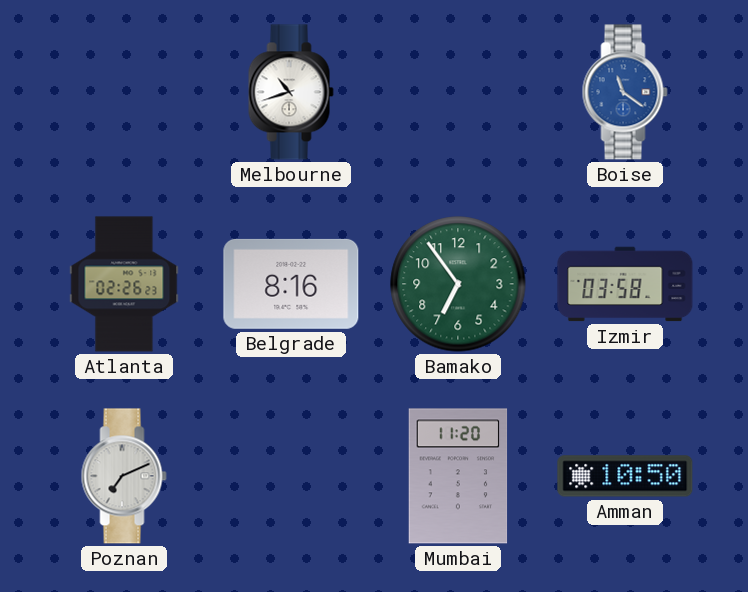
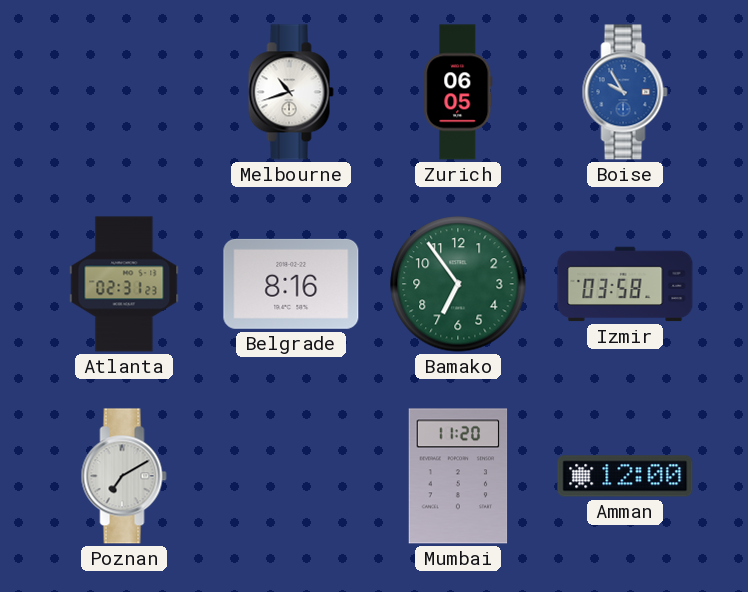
Zurich: none -> 06:05 (458, 92)
Boise: 11:21 -> 9:55 (625, 92)
Atlanta: 02:26 -> 02:31 (124, 284)
Poznan: 7:11 -> 7:10 (124, 476)
Amman: 10:50 -> 12:00 (625, 476)
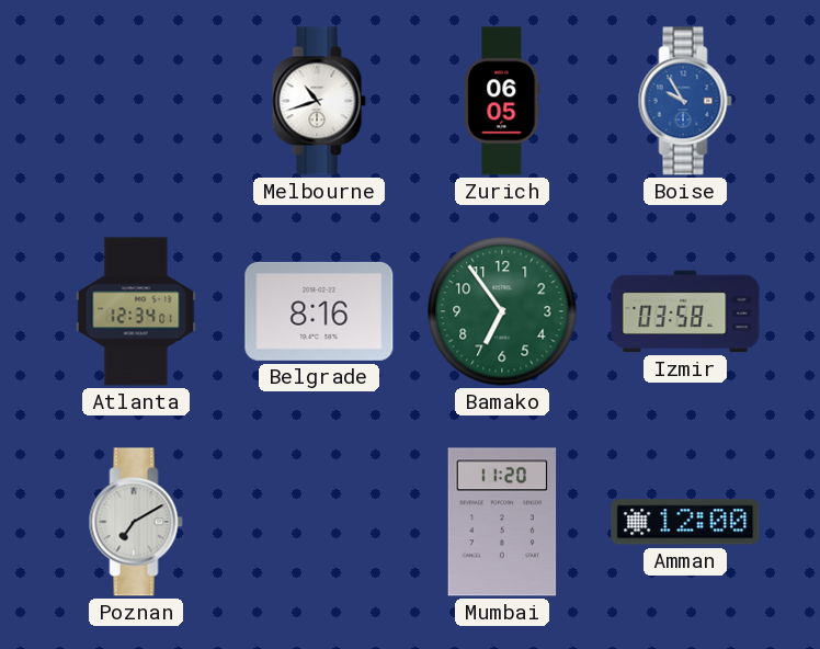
Atlanta: 02:31 -> 12:34 (136, 311)
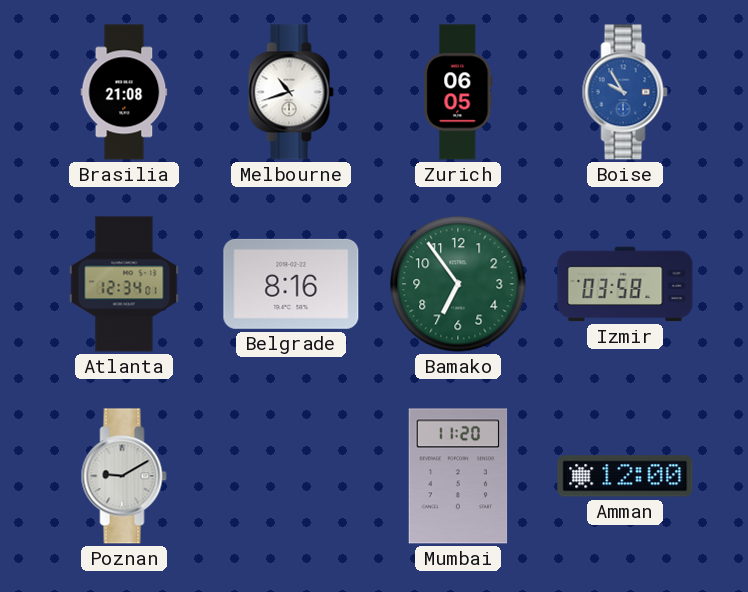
Brasilia: none -> 21:08 (124, 92)
Poznan: 7:10 -> 9:10 (124, 476)
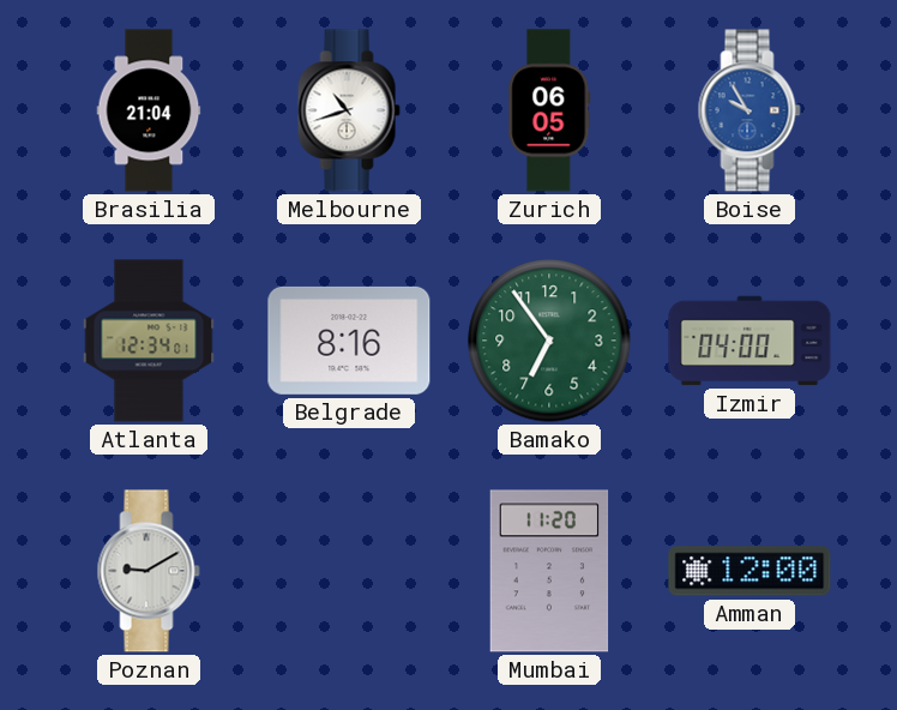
Brasilia: 21:08 -> 21:04 (149, 110)
Izmir: 03:58 -> 04:00 (749, 341)
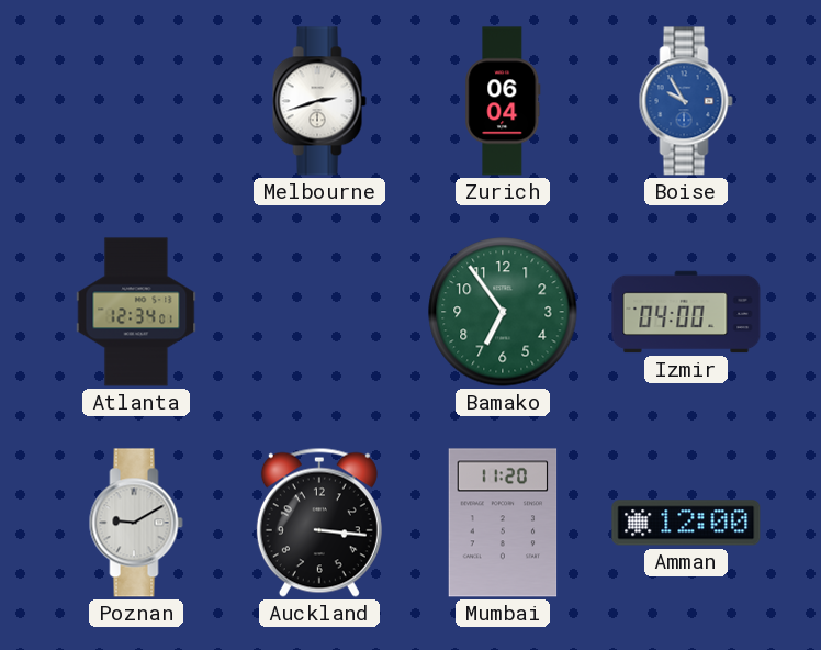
Brasilia: 21:04 -> none (149, 110)
Melbourne: 10:42 -> 2:42 (319, 101)
Zurich: 06:05 -> 06:04 (503, 101)
Belgrade: 8:16 -> none (349, 341)
Auckland: none -> 3:16 (319, 523)
